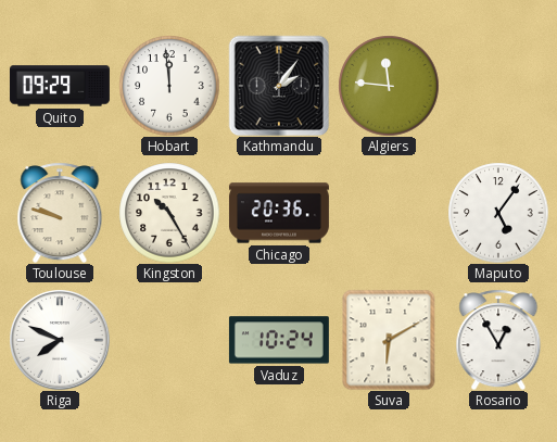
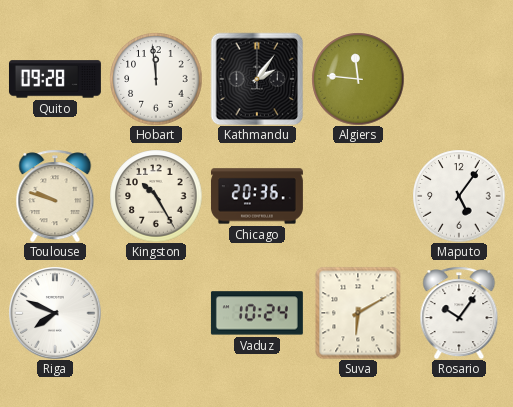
Quito: 09:29 -> 09:28 (55, 79)
Rosario: 12:55 -> 10:06 (459, 313)
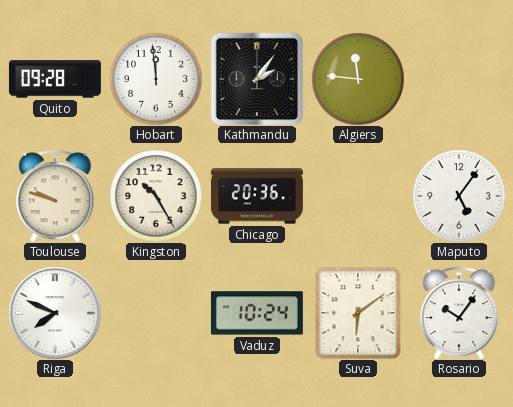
Suva: 6:10 -> 6:09 (358, 313)
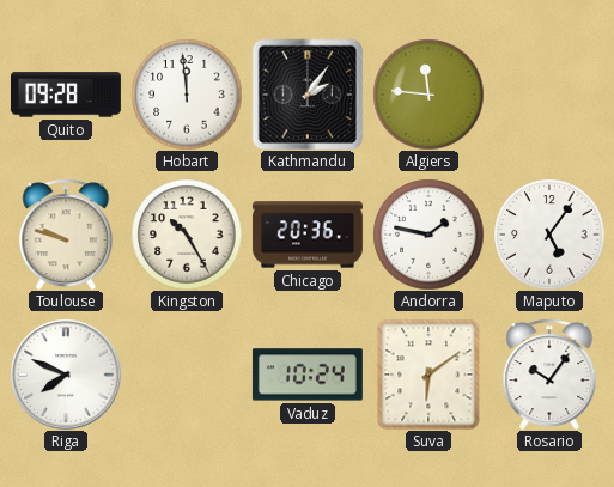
Andorra: none -> 1:47 (428, 235)
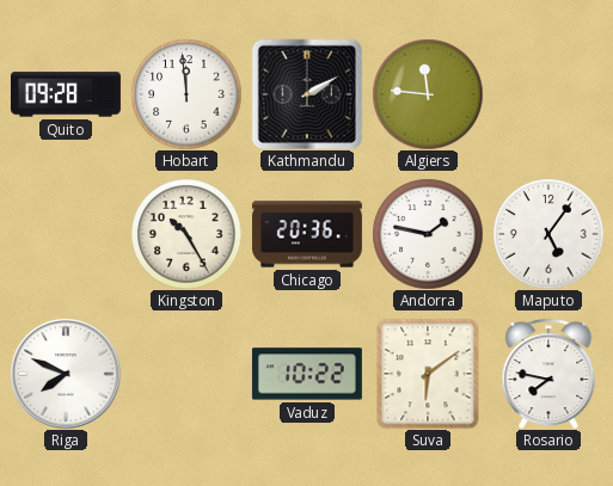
Kathmandu: 2:06 -> 2:10 (307, 94)
Toulouse: 9:48 -> none (66, 235)
Vaduz: 10:24 -> 10:22 (307, 374)
Rosario: 10:06 -> 7:47 (548, 374)
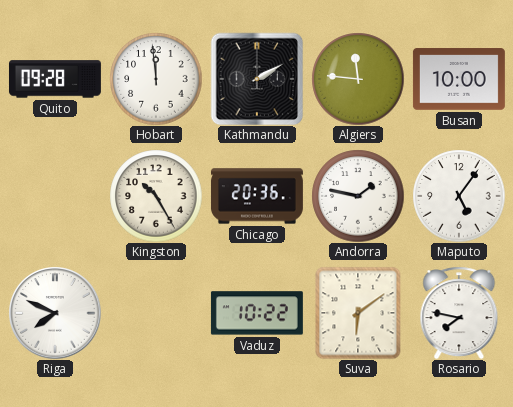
Busan: none -> 10:00 (459, 79)
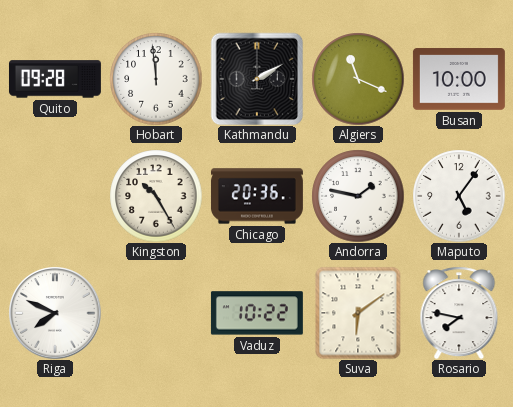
Algiers: 11:46 -> 11:19 (358, 79)
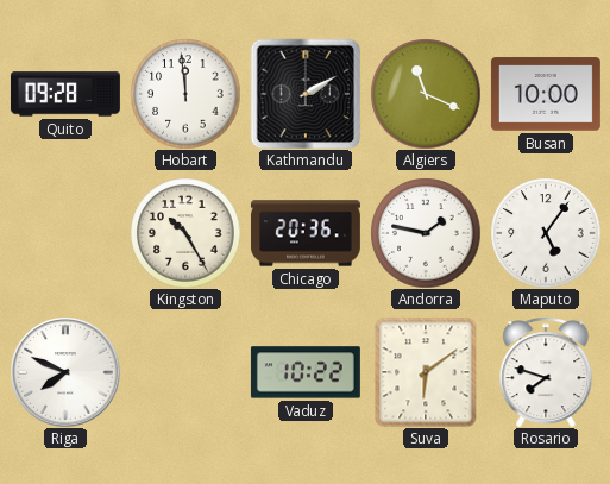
Rosario: 7:47 -> 7:48 (546, 372)
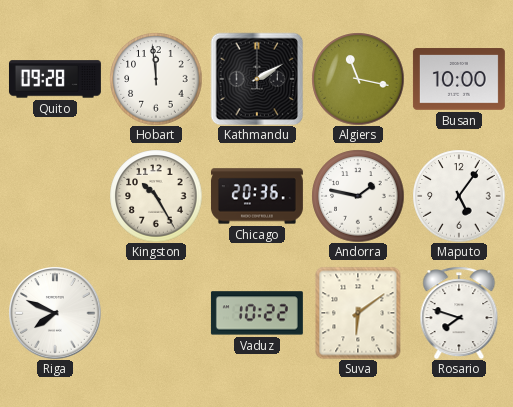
Algiers: 11:19 -> 11:17 (358, 79)
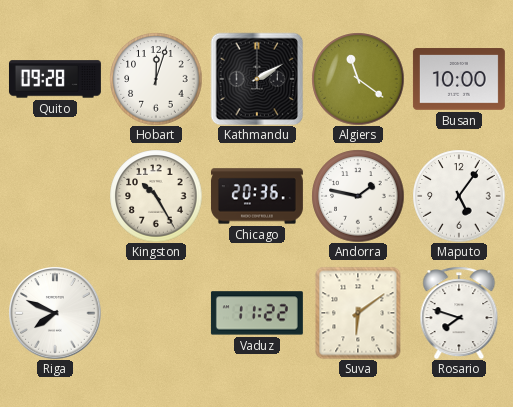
Hobart: 11:59 -> 12:03 (156, 79)
Algiers: 11:17 -> 11:21 (358, 79)
Vaduz: 10:22 -> 11:22 (257, 313)
